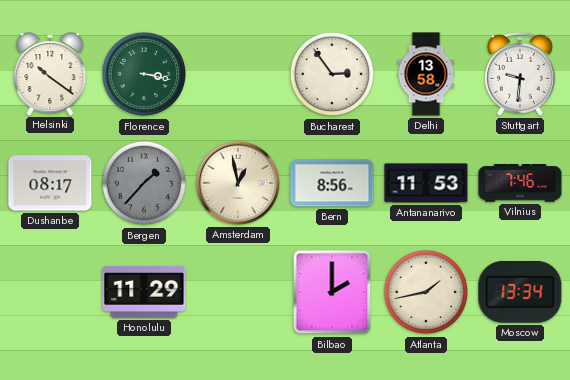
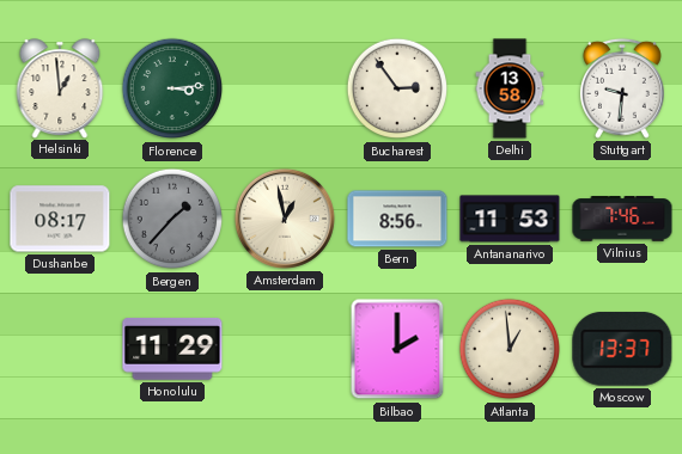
Helsinki: 10:21 -> 12:59 (60, 88)
Florence: 3:17 -> 3:14 (172, 88)
Atlanta: 1:43 -> 12:59 (510, 349)
Moscow: 13:34 -> 13:37 (622, 349)
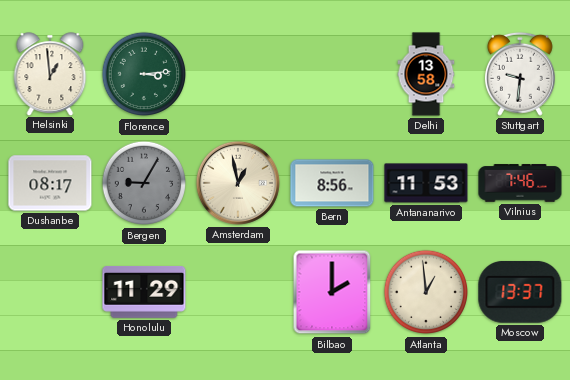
Bucharest: 2:54 -> none (397, 88)
Bergen: 1:37 -> 9:05 (144, 183)
